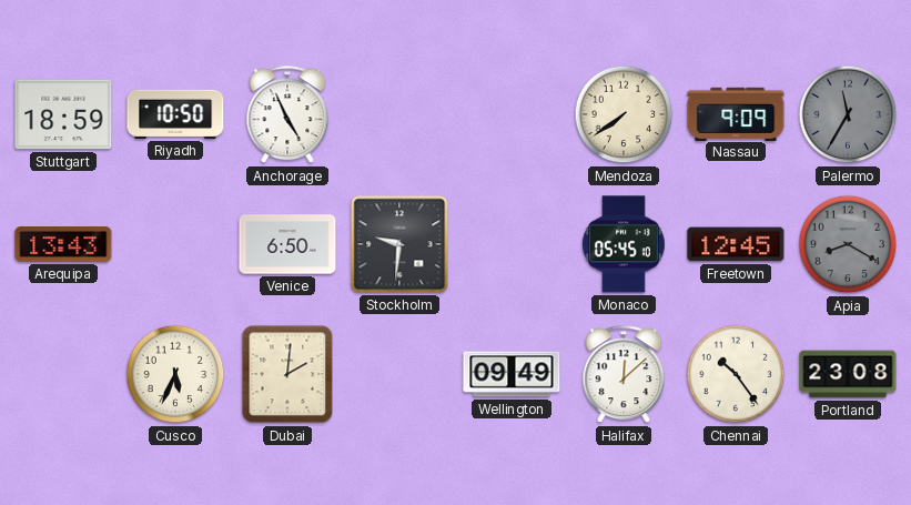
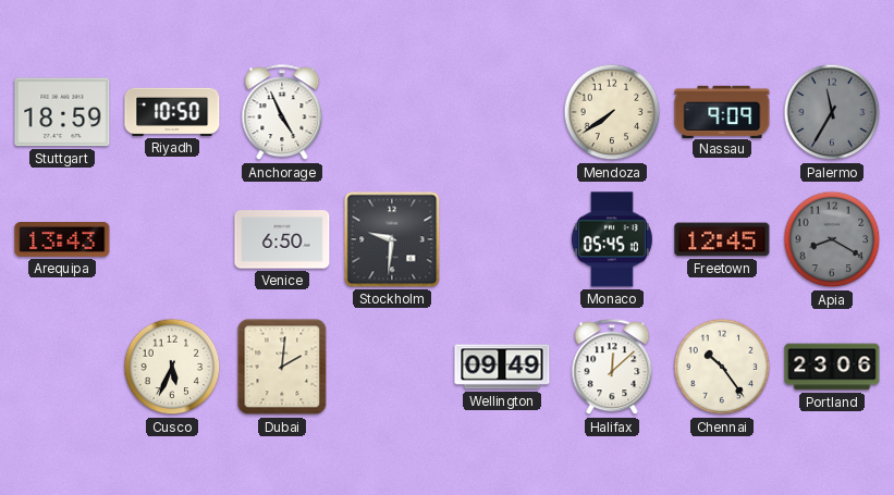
Portland: 23:08 -> 23:06 (832, 367)
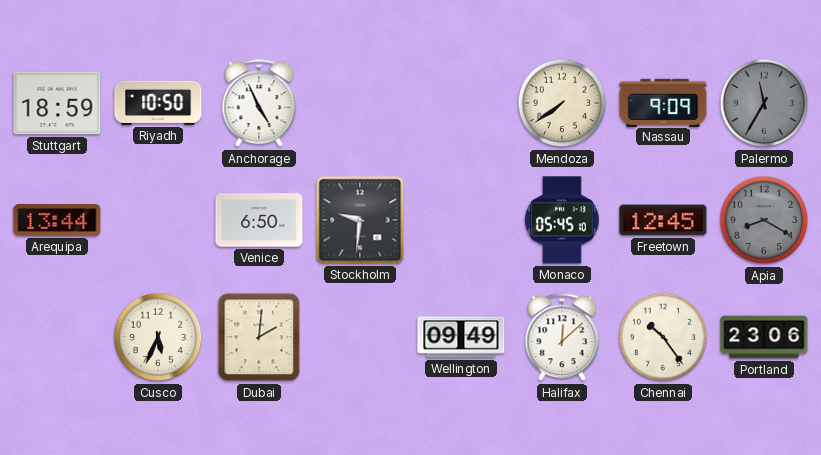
Arequipa: 13:43 -> 13:44 (57, 221)
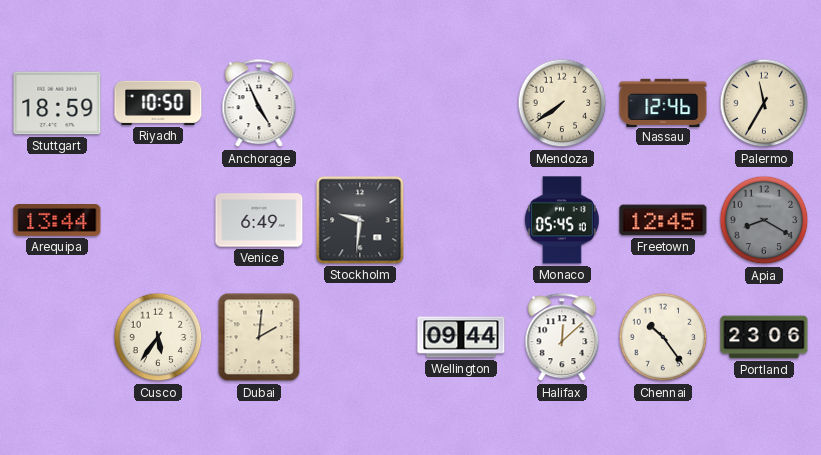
Nassau: 9:09 -> 12:46 (663, 102)
Palermo dial: grey -> cream (764, 103)
Venice: 6:50 -> 6:49 (259, 220)
Cusco: 5:34 -> 5:36 (158, 337)
Wellington: 09:49 -> 09:44 (461, 337)
